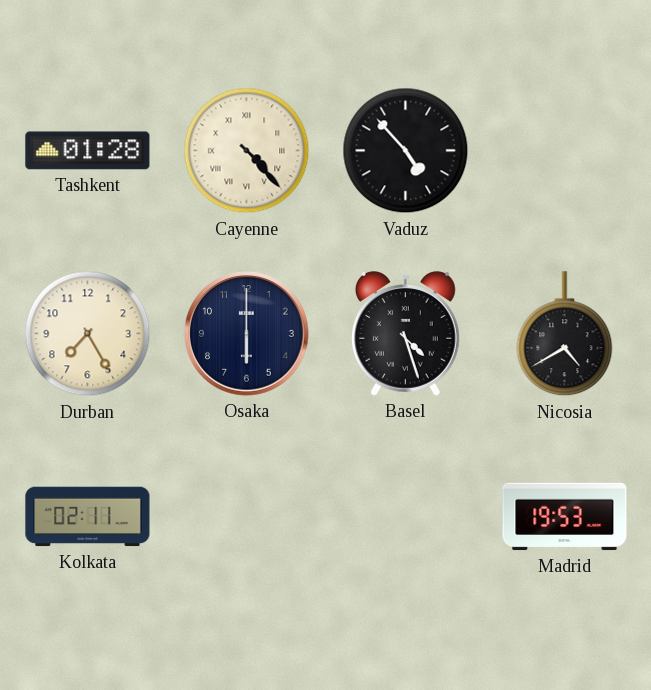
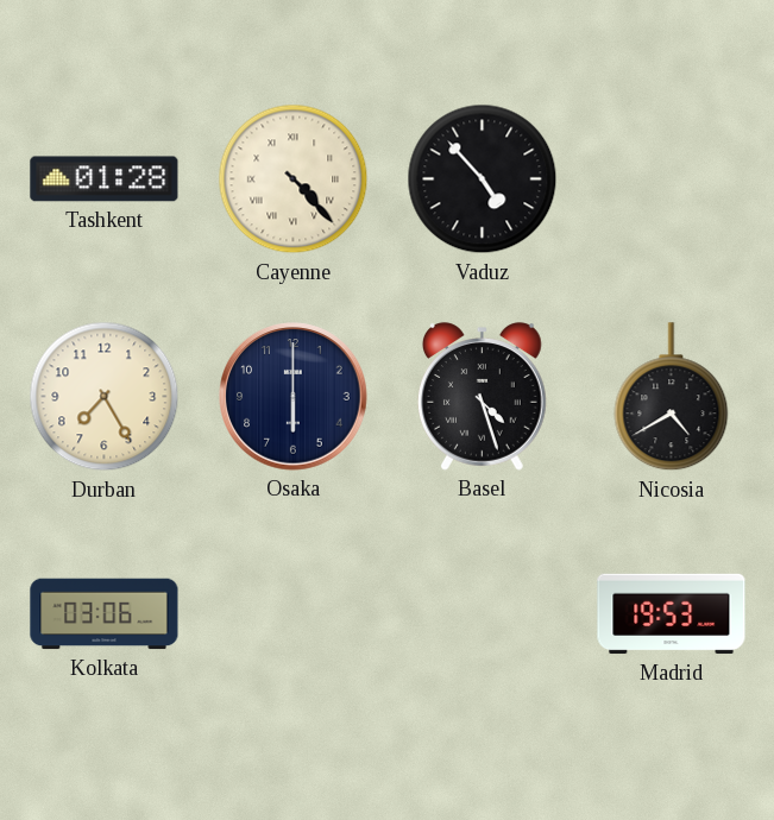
Kolkata: 02:11 -> 03:06 (105, 614)
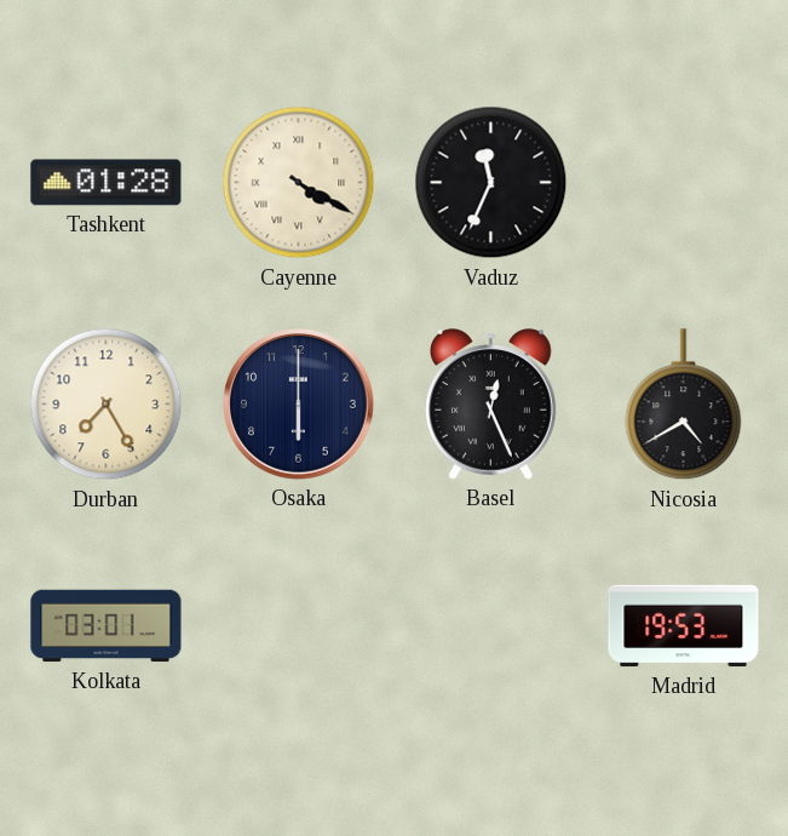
Cayenne: 4:23 -> 4:20 (299, 183)
Vaduz: 4:53 -> 11:34 (491, 183)
Basel: 4:27 -> 12:26 (491, 405)
Kolkata: 03:06 -> 03:01 (107, 626)
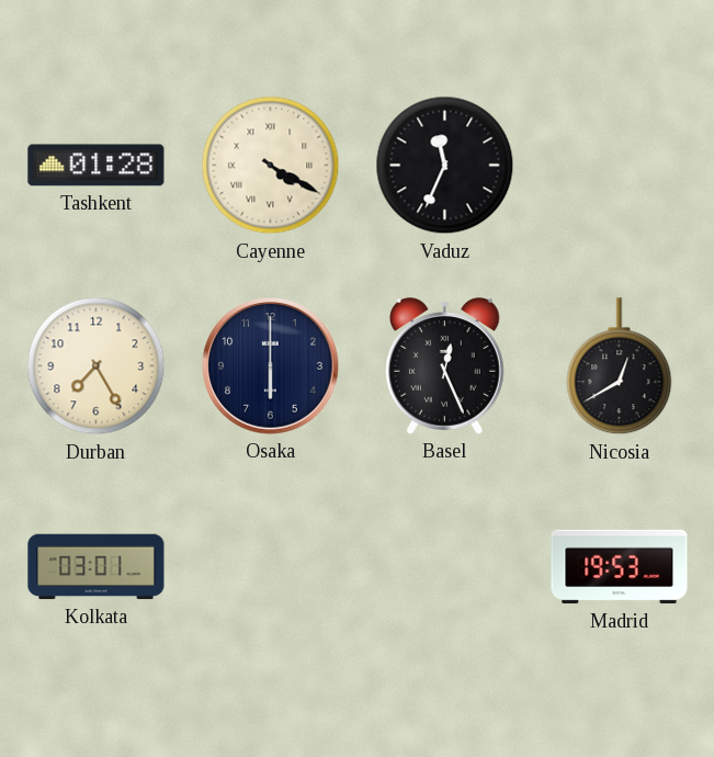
Nicosia: 4:40 -> 12:40 (620, 366)
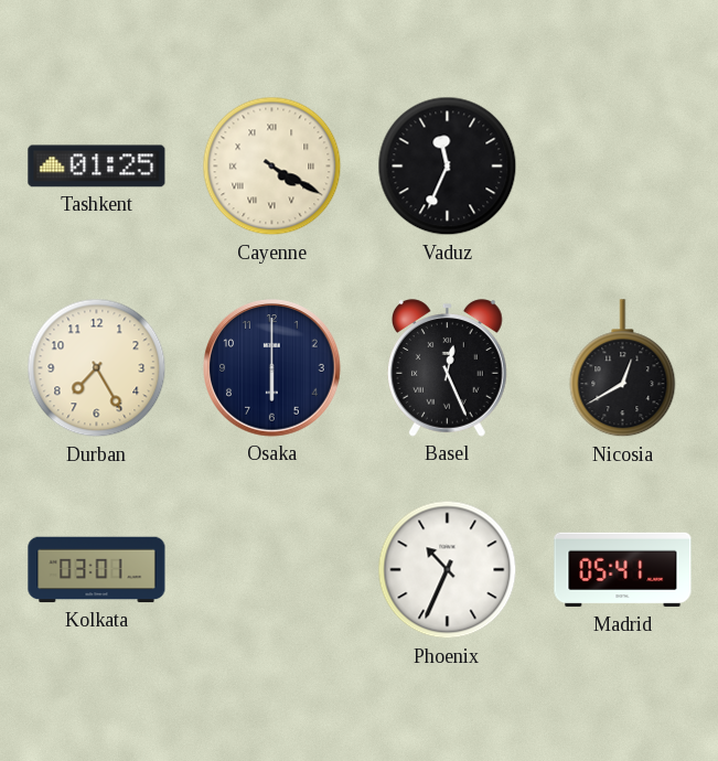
Tashkent: 01:28 -> 01:25 (97, 167)
Phoenix: none -> 10:34 (448, 570)
Madrid: 19:53 -> 05:41 (623, 570)
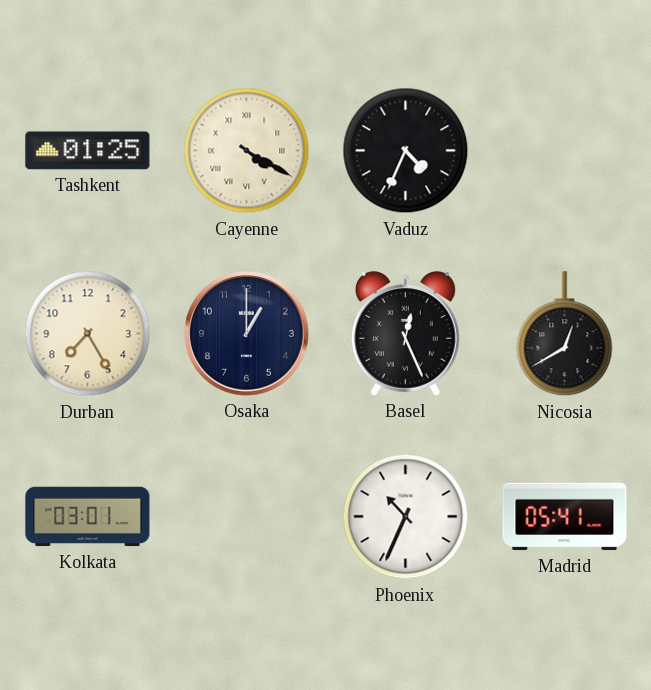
Vaduz: 11:34 -> 4:34 (406, 151)
Osaka: 6:00 -> 1:00 (247, 334)
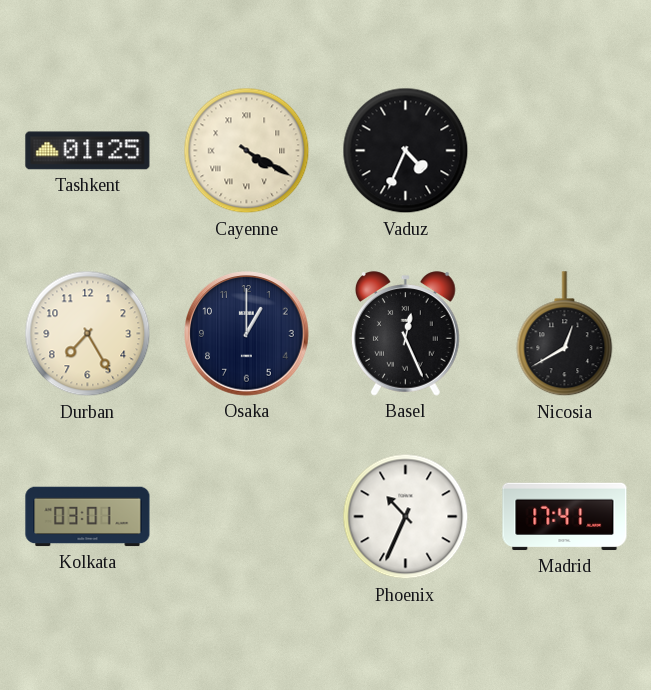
Madrid: 05:41 -> 17:41 (565, 517)
